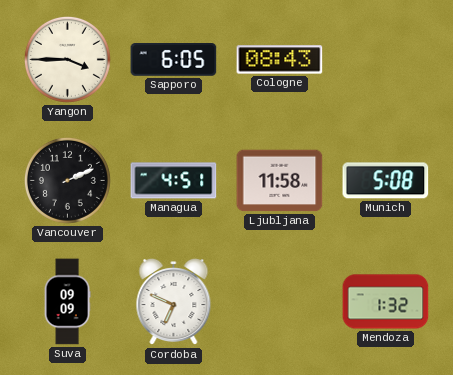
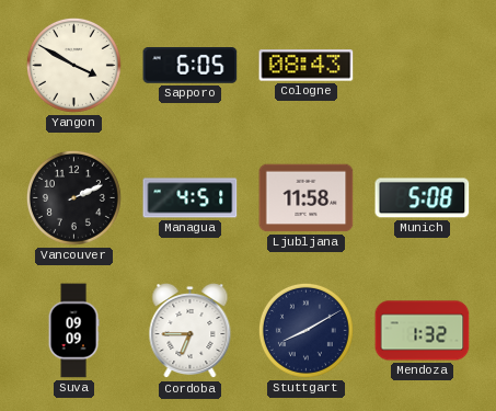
Yangon: 3:45 -> 3:50 (73, 65)
Cordoba: 6:49 -> 6:45 (191, 331)
Stuttgart: none -> 8:10 (305, 330)
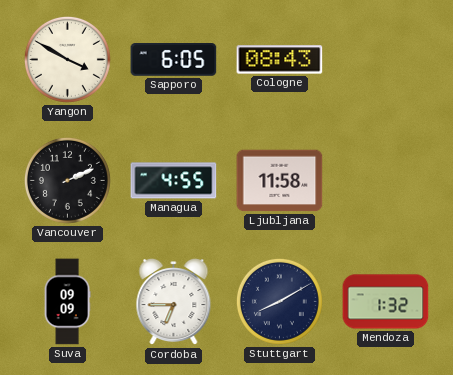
Managua: 4:51 -> 4:55 (174, 181)
Munich: 5:08 -> none (423, 198)
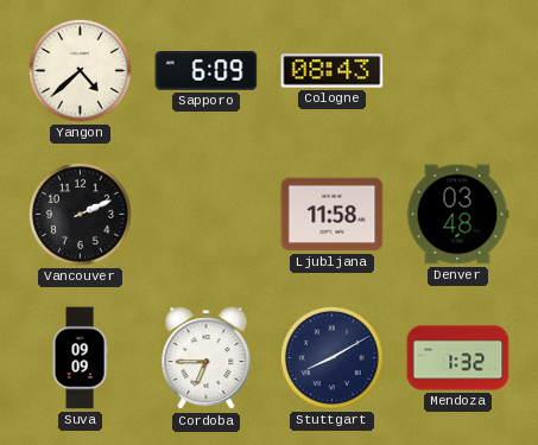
Yangon: 3:50 -> 4:38 (80, 70)
Sapporo: 6:05 -> 6:09 (207, 71)
Managua: 4:55 -> none (174, 181)
Denver: none -> 03:48 (457, 215)
